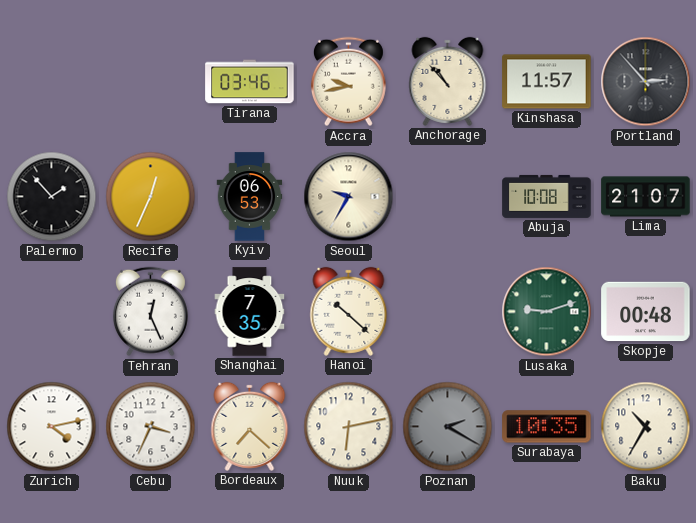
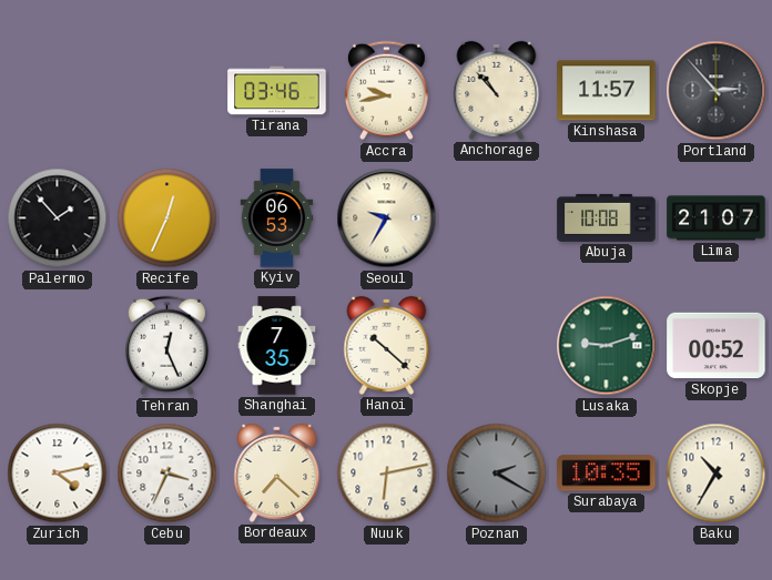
Skopje: 00:48 -> 00:52 (717, 346)
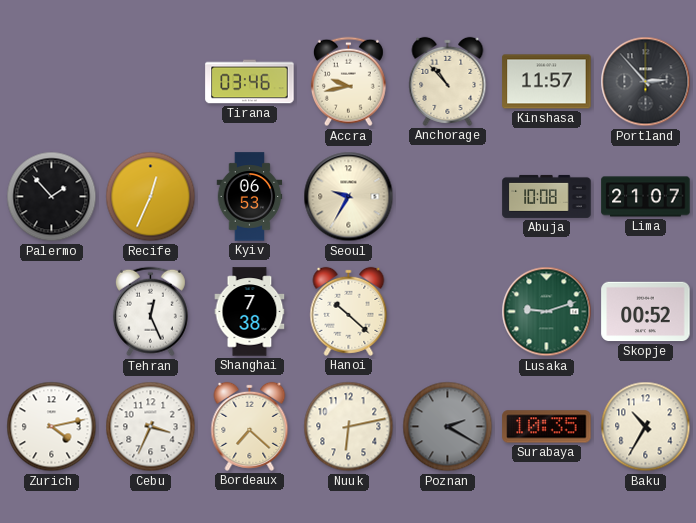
Shanghai: 7:35 -> 7:38 (250, 312)
